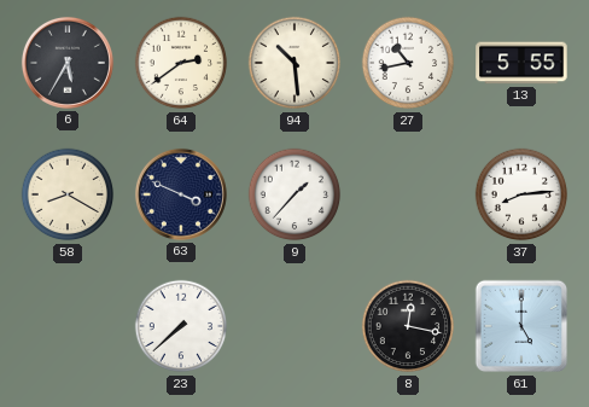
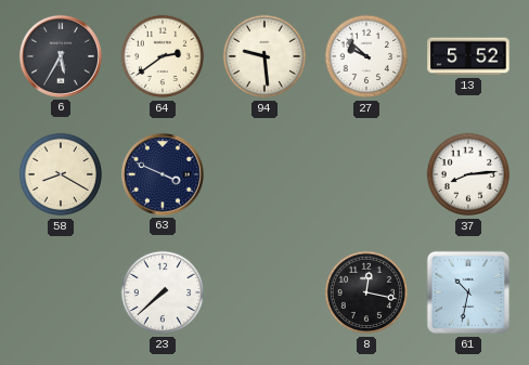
94: 10:29 -> 9:29 (264, 56)
27: 10:43 -> 9:52 (366, 56)
13: 5:55 -> 5:52 (468, 56)
9: 1:37 -> none (294, 194)
61: 5:00 -> 10:32 (468, 292)
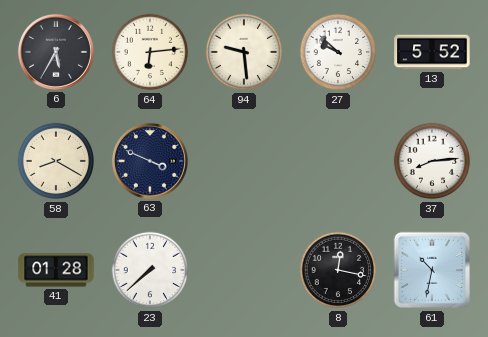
64: 2:39 -> 6:14 (150, 52)
41: none -> 01:28 (56, 270)
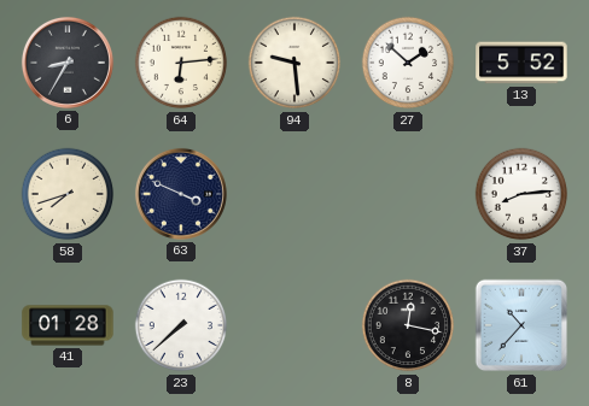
6: 5:35 -> 8:35 (68, 63)
27: 9:52 -> 1:52 (408, 63)
58: 8:20 -> 7:42 (68, 194)
61: 10:32 -> 10:37 (521, 325)
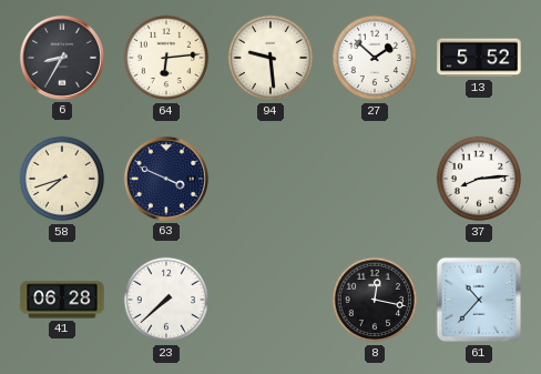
41: 01:28 -> 06:28 (62, 300)
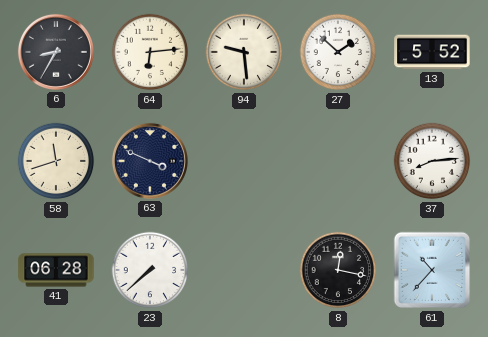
58: 7:42 -> 11:42 (56, 161)
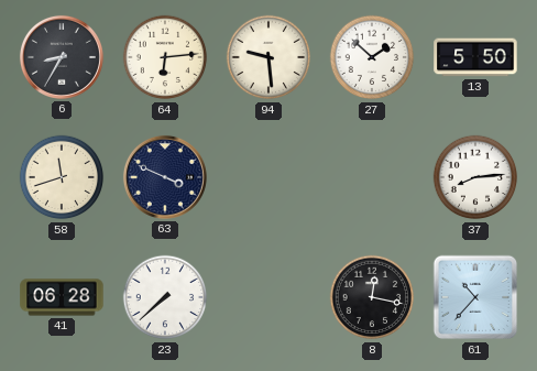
13: 5:52 -> 5:50 (475, 57)
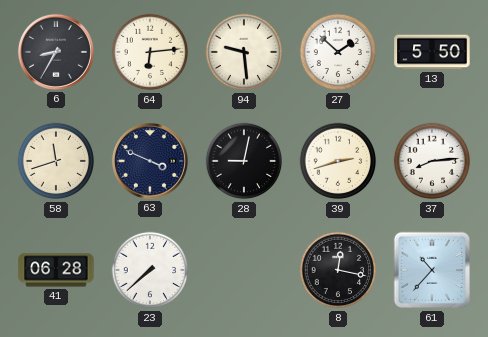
28: none -> 9:02 (244, 161)
39: none -> 2:42 (338, 161)
